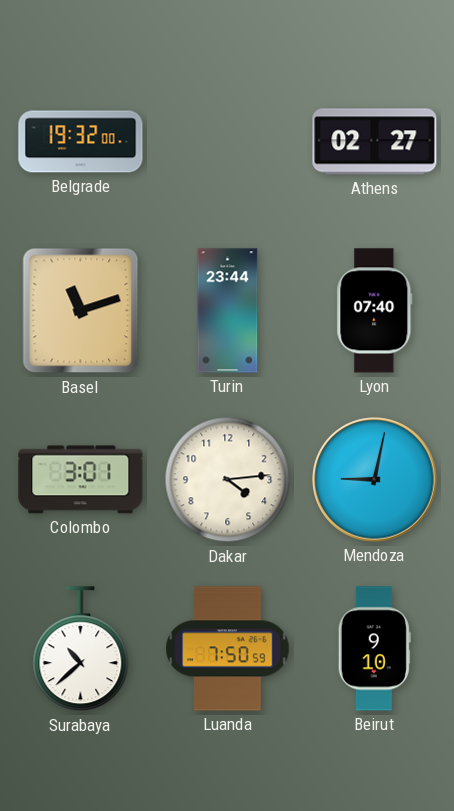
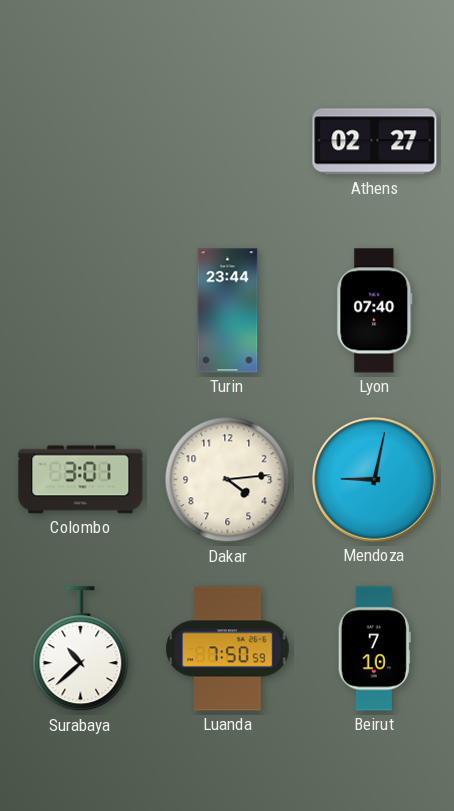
Belgrade: 19:32 -> none (81, 142)
Basel: 11:12 -> none (81, 311)
Beirut: 9:10 -> 7:10 (374, 649)
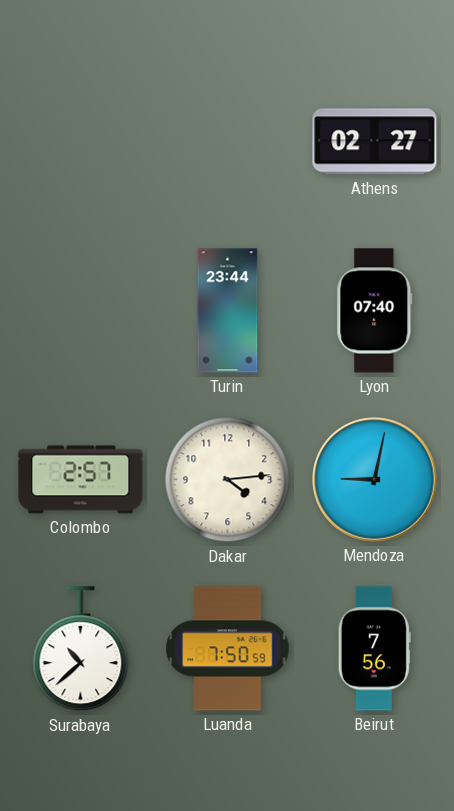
Colombo: 3:01 -> 2:57 (81, 480)
Beirut: 7:10 -> 7:56 (374, 649)
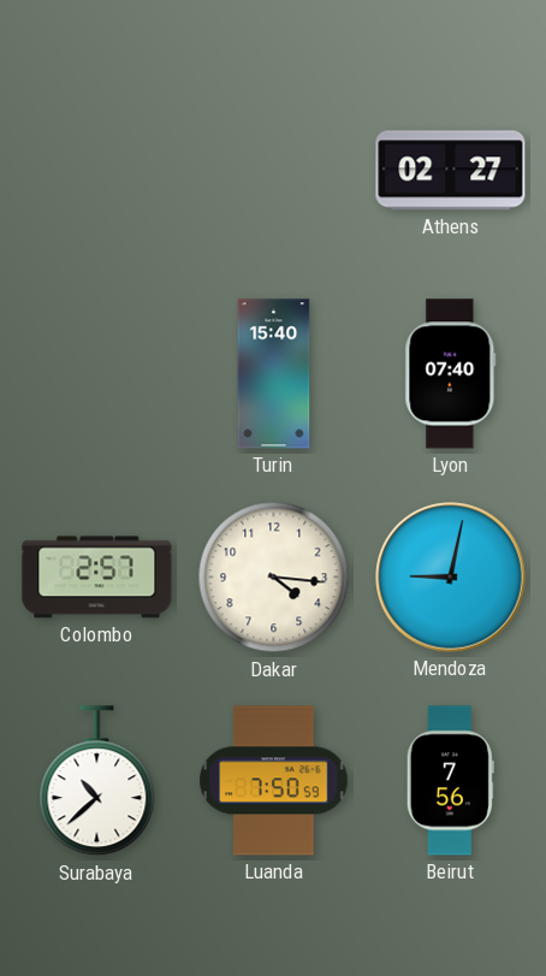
Turin: 23:44 -> 15:40 (274, 374)
Dakar: 4:14 -> 4:16 (274, 578)
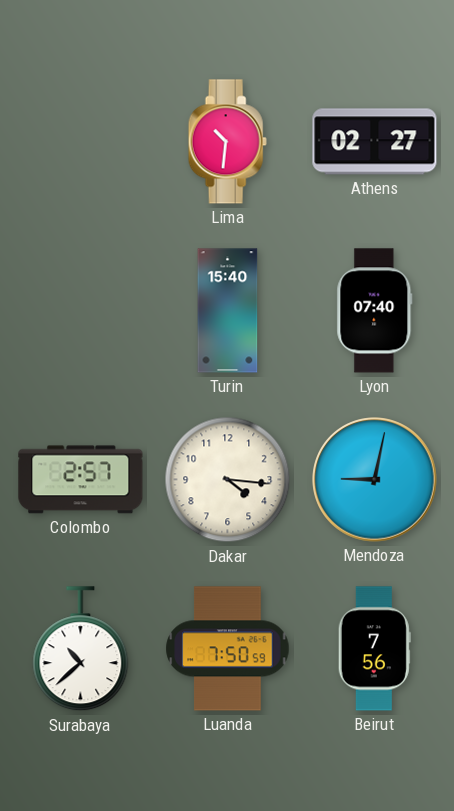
Lima: none -> 10:31 (227, 142)
